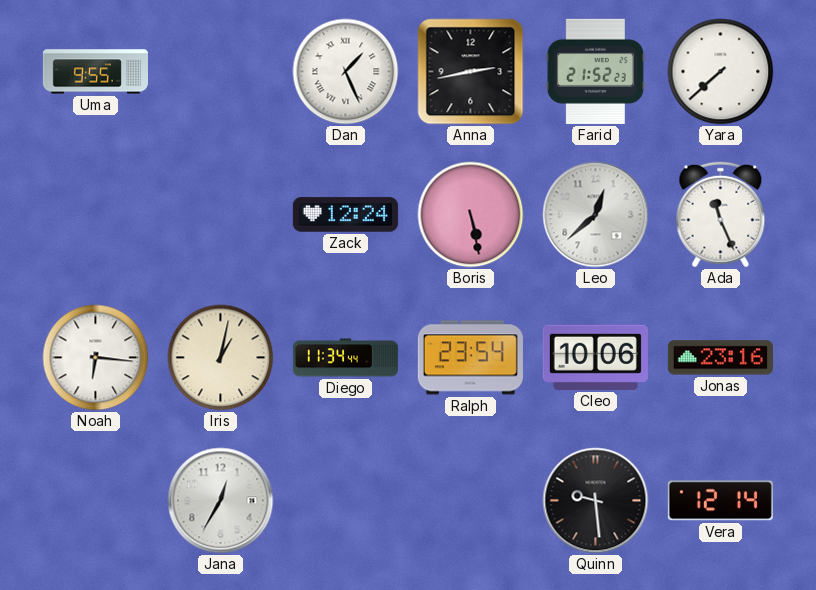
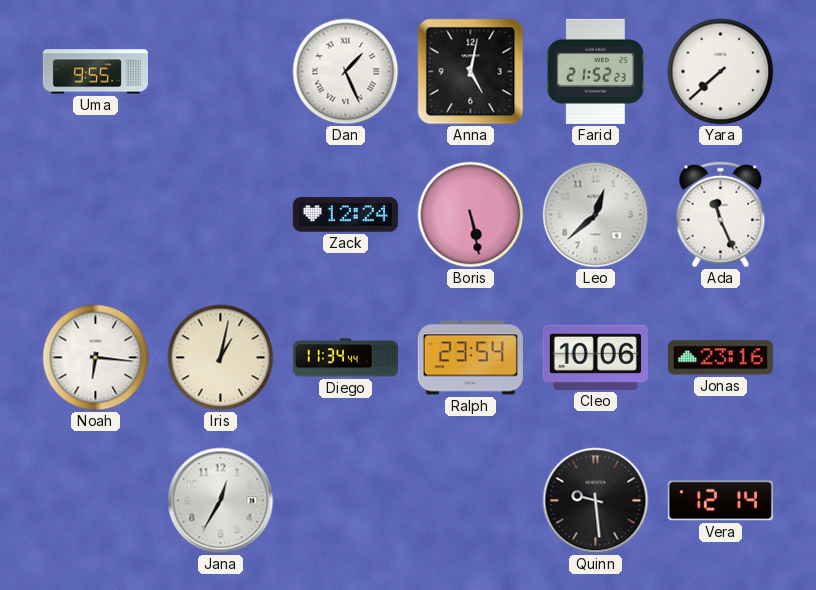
Anna: 2:43 -> 5:02 (471, 72)
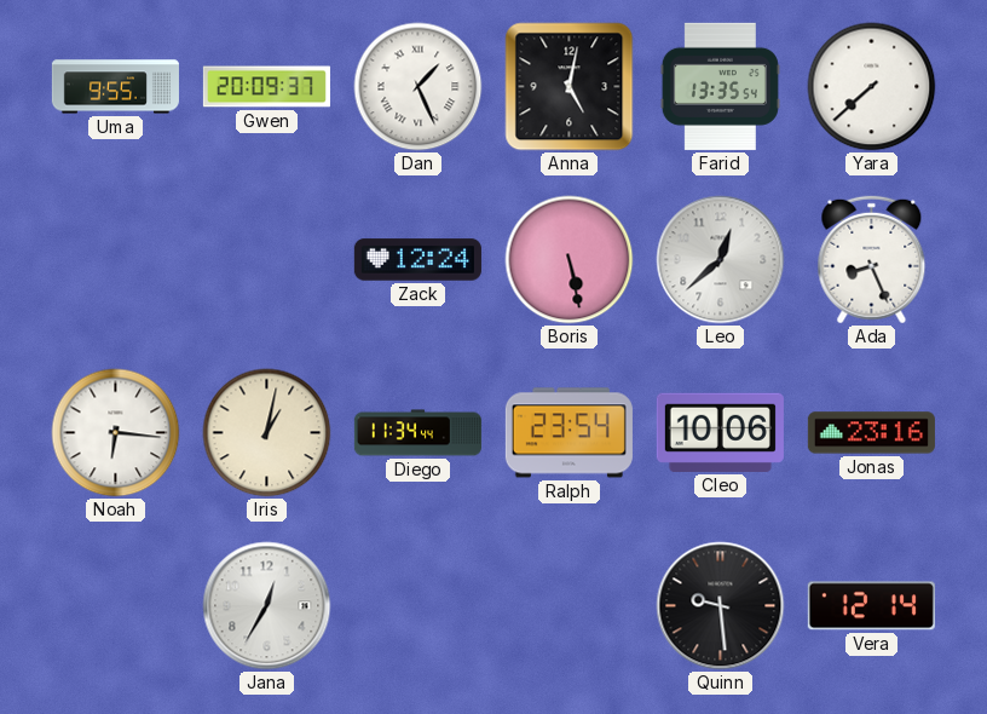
Gwen: none -> 20:09 (266, 87)
Farid: 21:52 -> 13:35 (720, 86)
Ada: 11:26 -> 8:26 (872, 260)
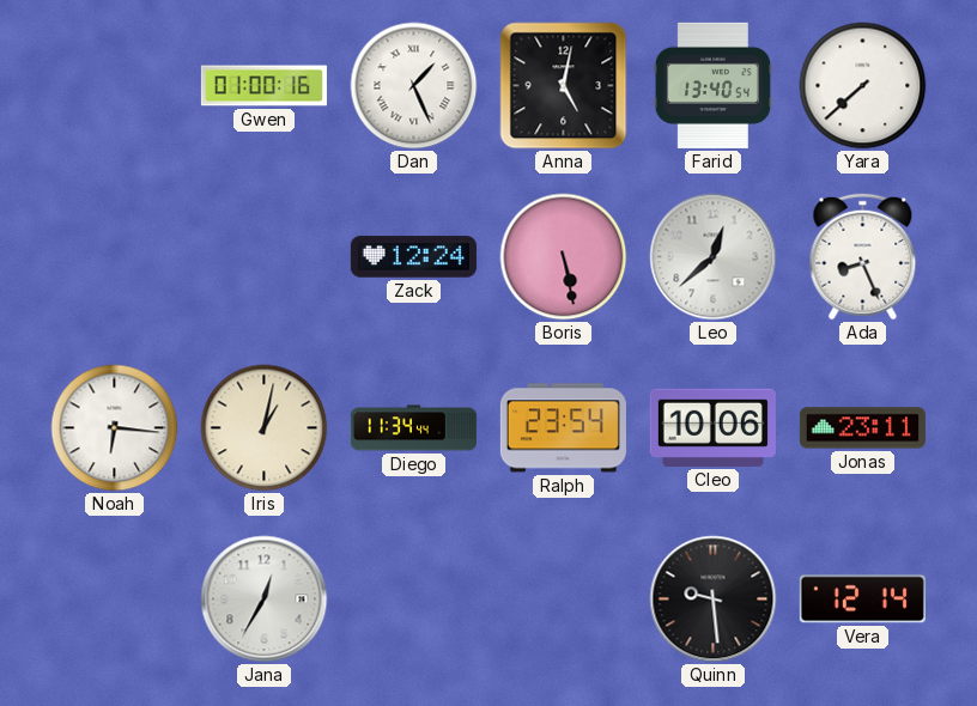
Uma: 9:55 -> none (115, 87)
Gwen: 20:09 -> 01:00 (263, 86)
Farid: 13:35 -> 13:40 (712, 85)
Jonas: 23:16 -> 23:11 (862, 428)
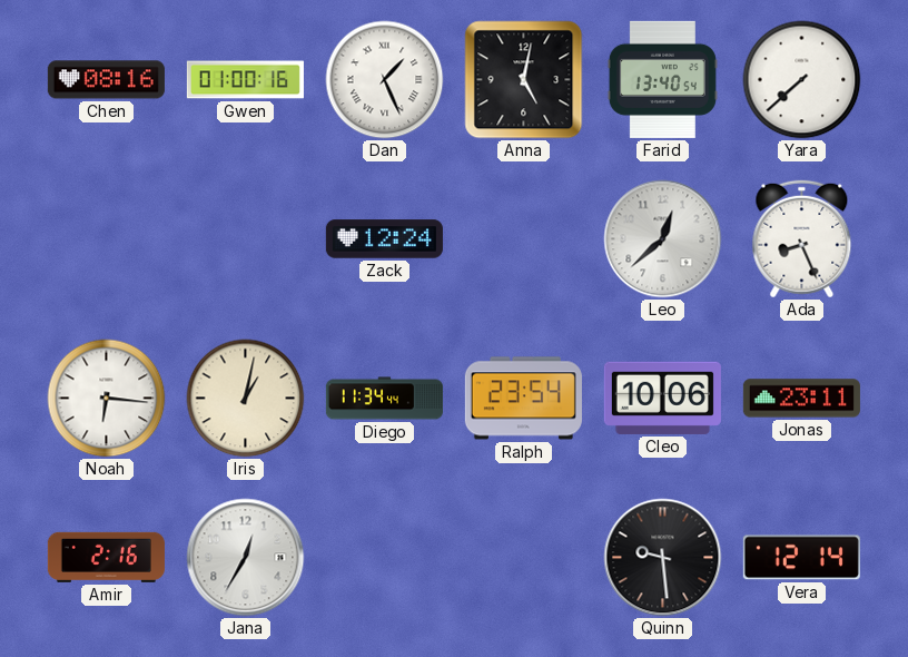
Chen: none -> 08:16 (106, 80)
Boris: 5:28 -> none (564, 257)
Amir: none -> 2:16 (106, 557)
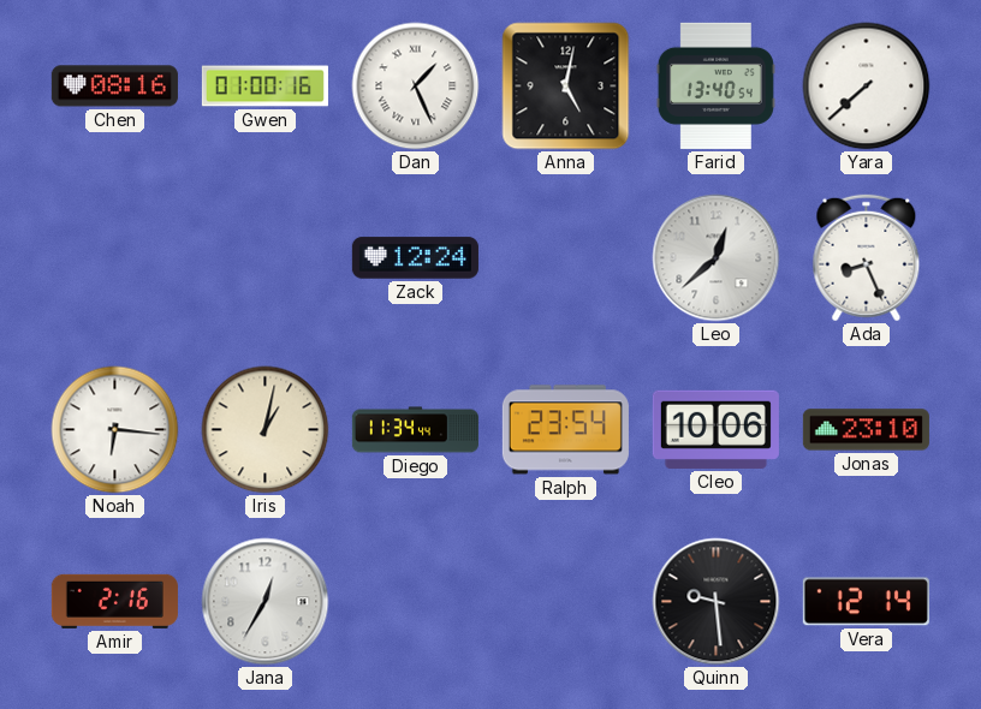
Jonas: 23:11 -> 23:10 (866, 430)
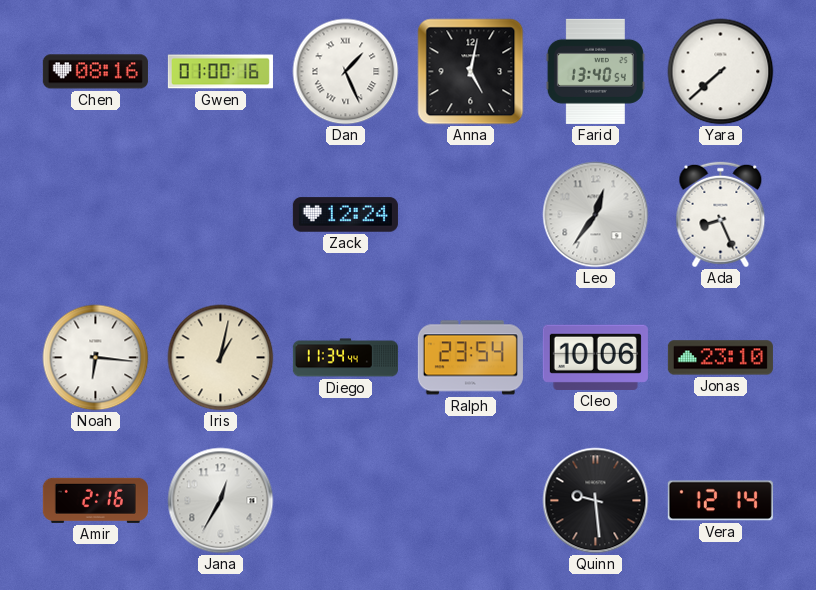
Leo: 12:38 -> 12:36 (596, 215)
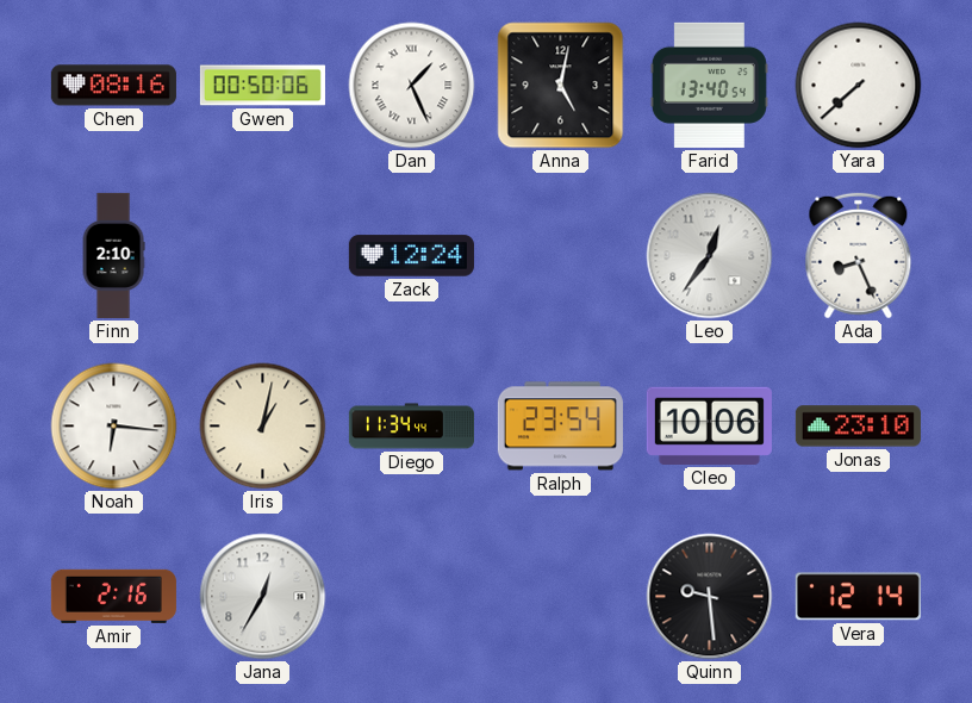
Gwen: 01:00 -> 00:50 (262, 86)
Finn: none -> 2:10 (113, 255)
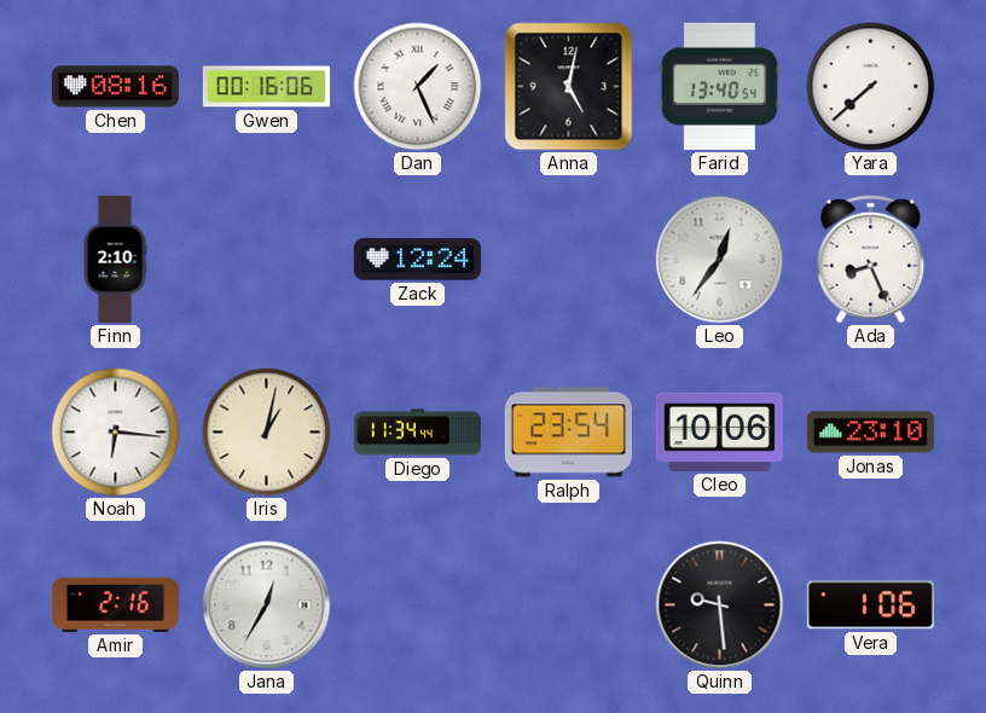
Gwen: 00:50 -> 00:16 (266, 87)
Vera: 12:14 -> 1:06 (870, 605)
